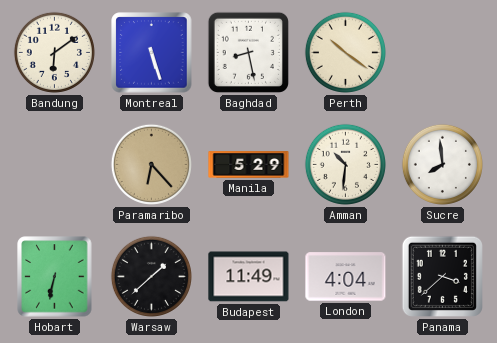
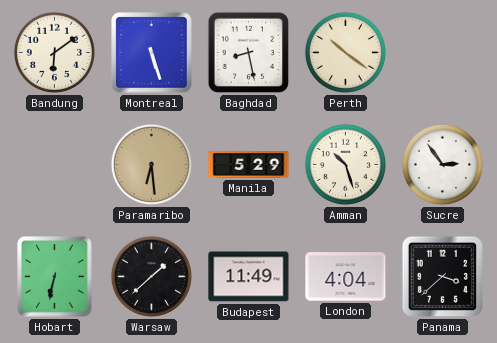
Paramaribo: 6:23 -> 6:29 (151, 164)
Amman: 10:31 -> 10:27 (345, 164)
Sucre: 7:59 -> 2:54 (442, 164)
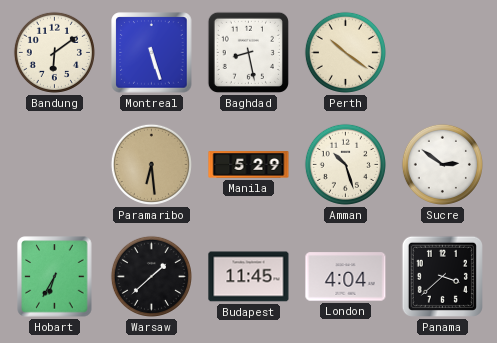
Sucre: 2:54 -> 2:51 (442, 164)
Hobart: 6:32 -> 6:35 (55, 277)
Budapest: 11:49 -> 11:45 (249, 277)
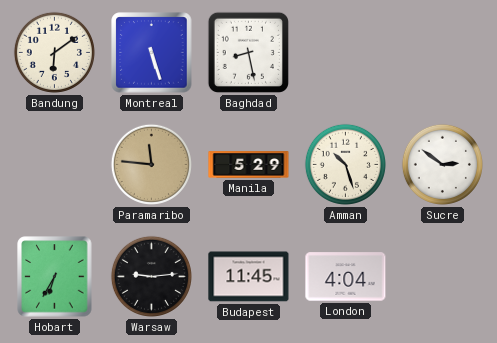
Perth: 10:21 -> none (345, 52)
Paramaribo: 6:29 -> 11:46 (151, 164)
Warsaw: 1:38 -> 9:14 (151, 276)
Panama: 3:38 -> none (442, 276)
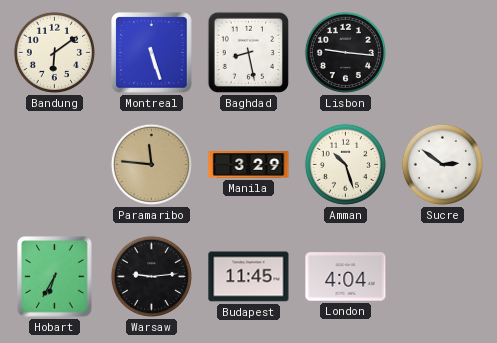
Lisbon: none -> 9:16 (345, 52)
Manila: 5:29 -> 3:29 (249, 165)
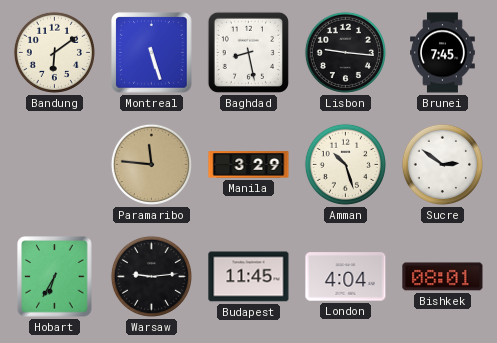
Brunei: none -> 7:45 (443, 53)
Bishkek: none -> 08:01 (443, 277)
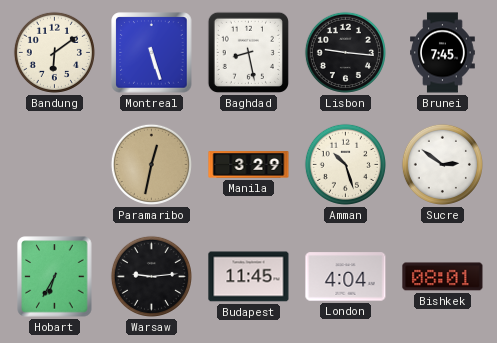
Paramaribo: 11:46 -> 12:32 (151, 164)
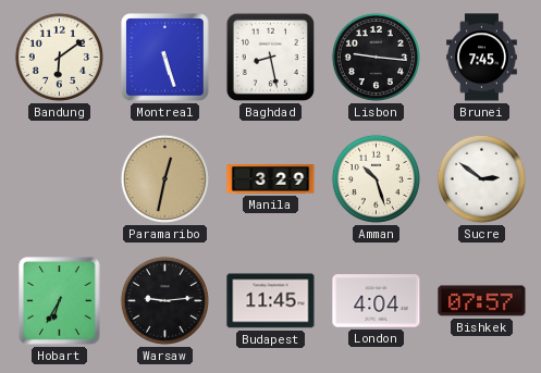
Bishkek: 08:01 -> 07:57 (482, 301)
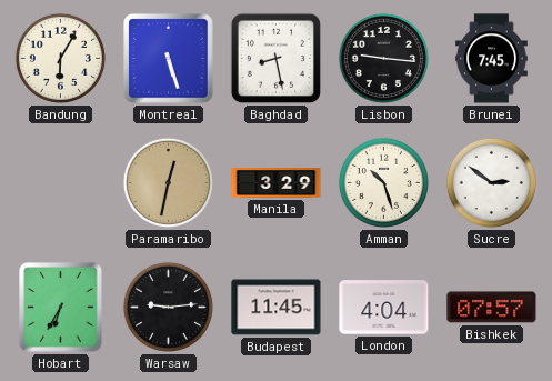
Bandung: 6:09 -> 6:05 (60, 58)
